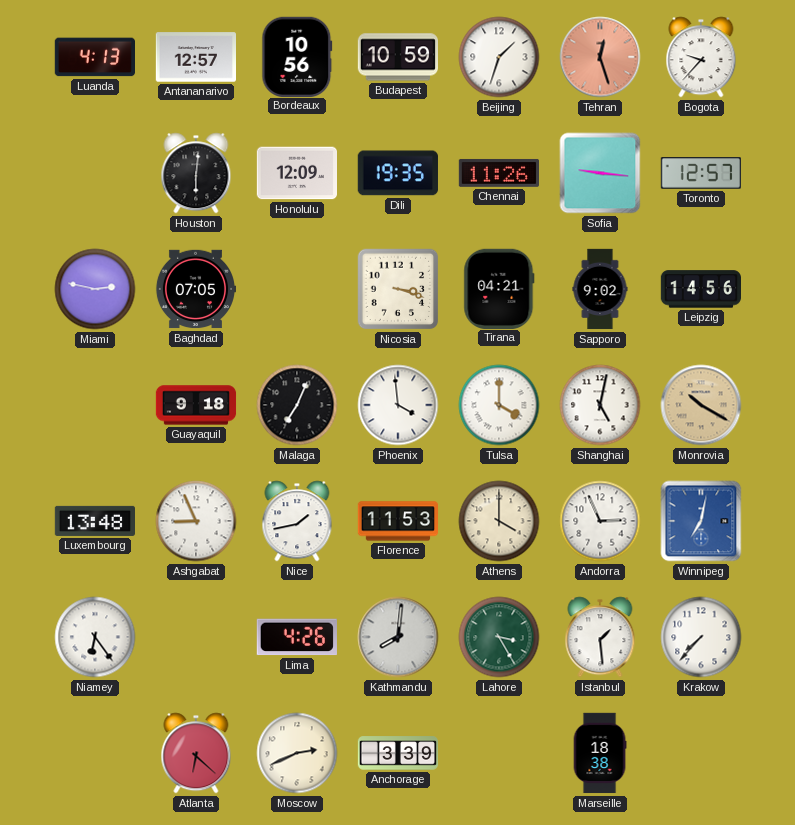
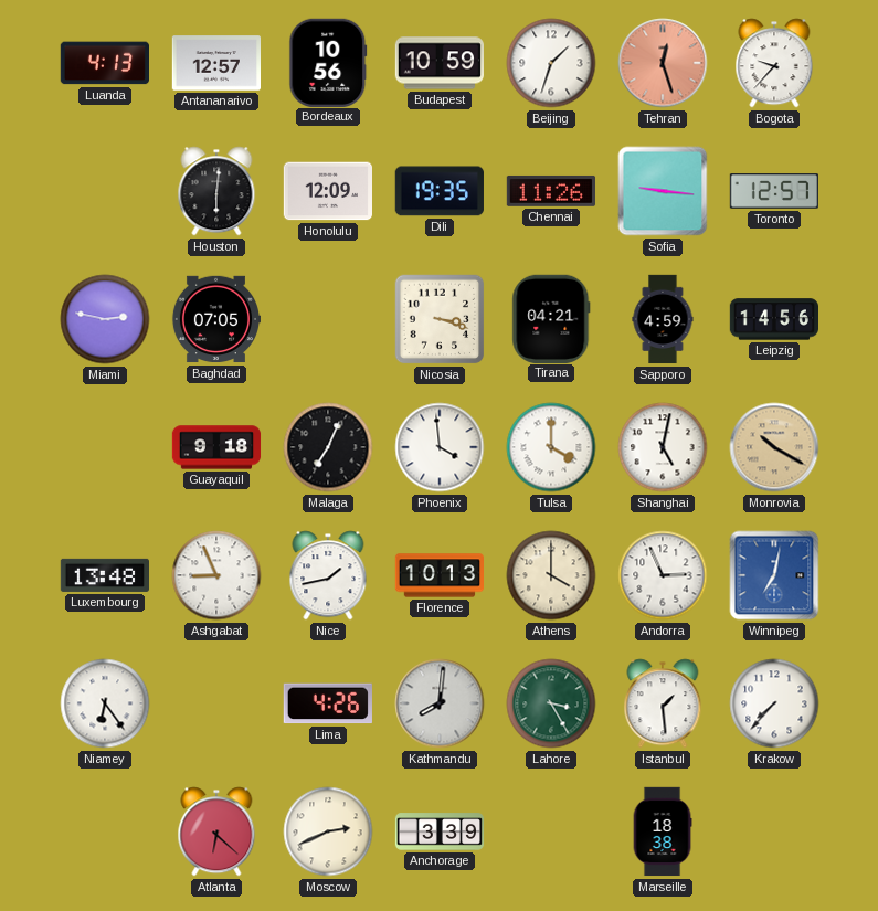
Sapporo: 9:02 -> 4:59 (663, 319)
Florence: 11:53 -> 10:13 (440, 575)
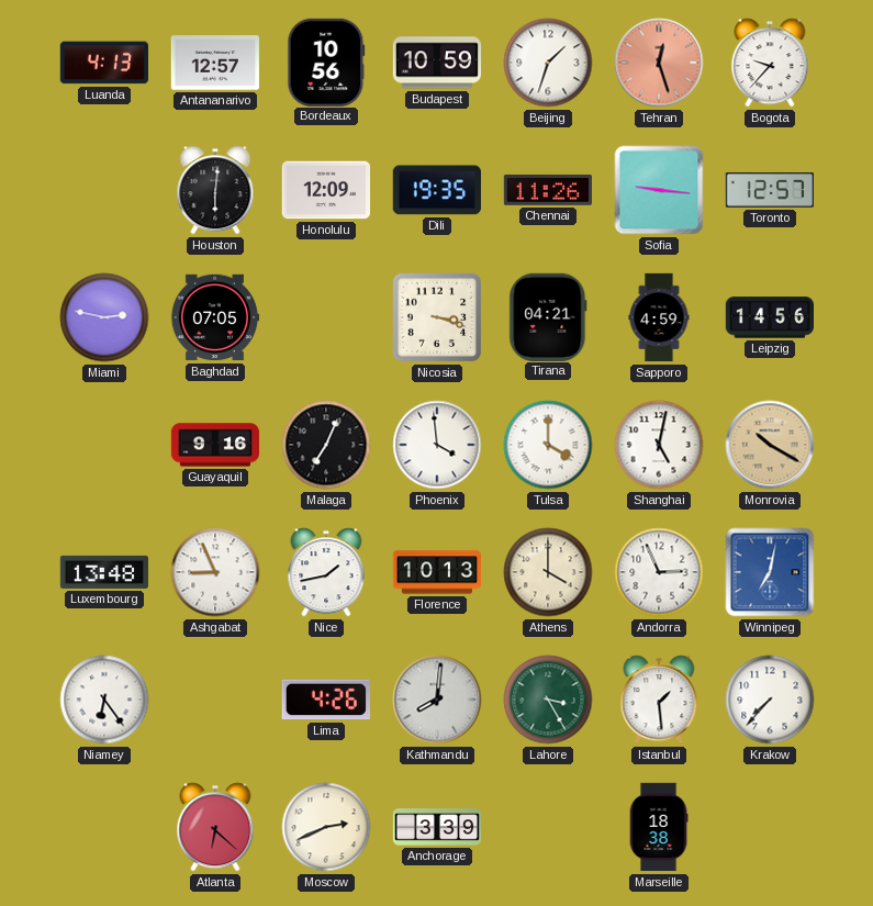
Guayaquil: 9:18 -> 9:16 (215, 445)
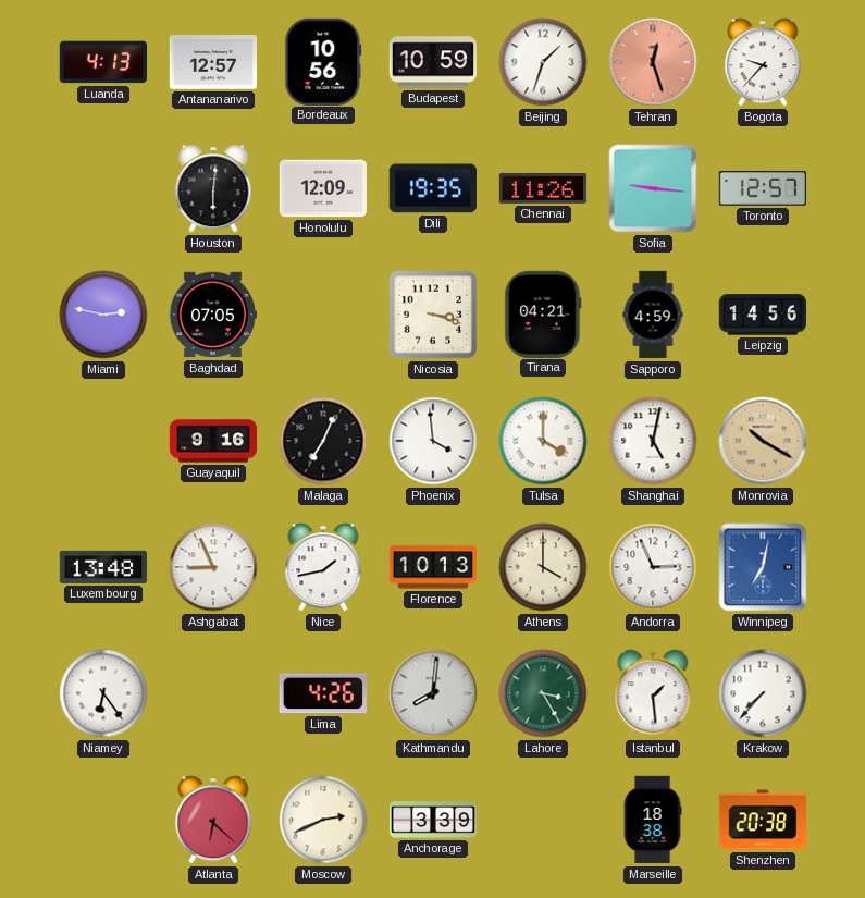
Shenzhen: none -> 20:38 (762, 820)
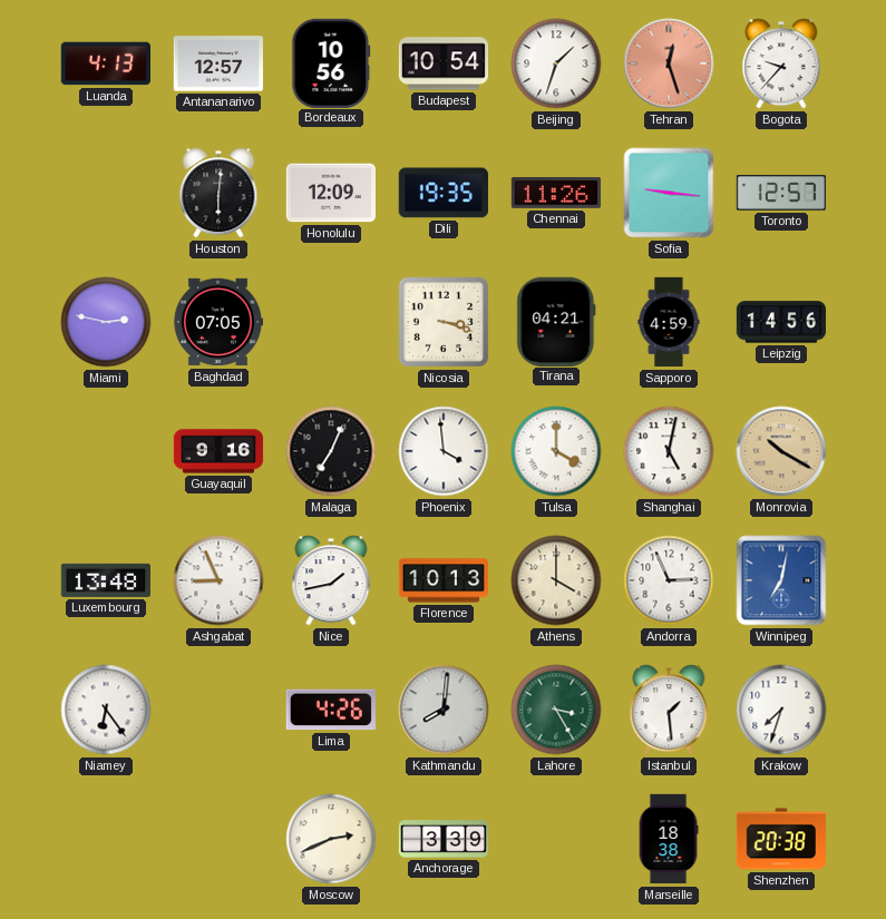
Budapest: 10:59 -> 10:54 (442, 63)
Krakow: 7:37 -> 7:33 (781, 710)
Atlanta: 6:22 -> none (213, 820)
